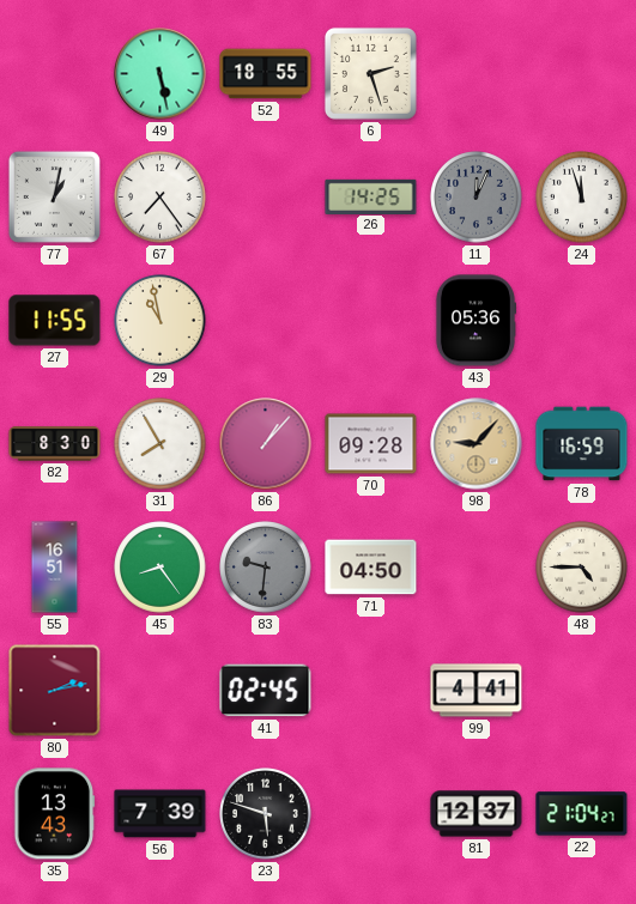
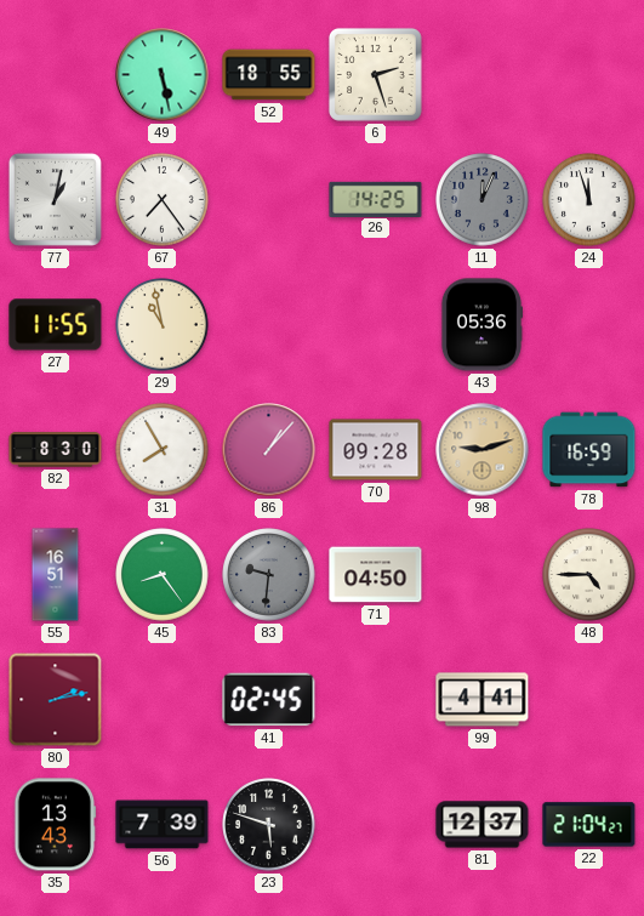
98: 9:07 -> 9:12 (483, 450)
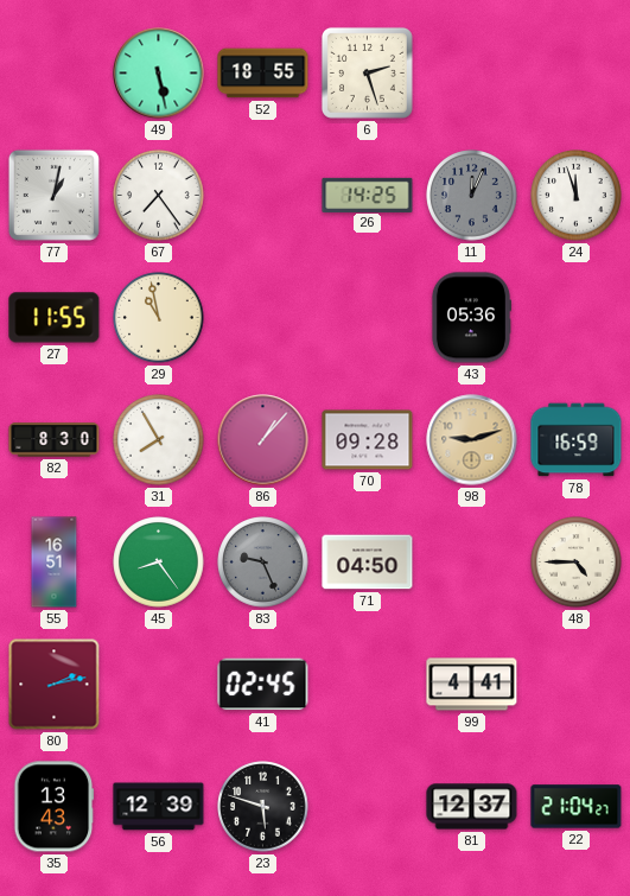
83: 9:31 -> 9:26 (263, 563)
56: 7:39 -> 12:39 (159, 807)
